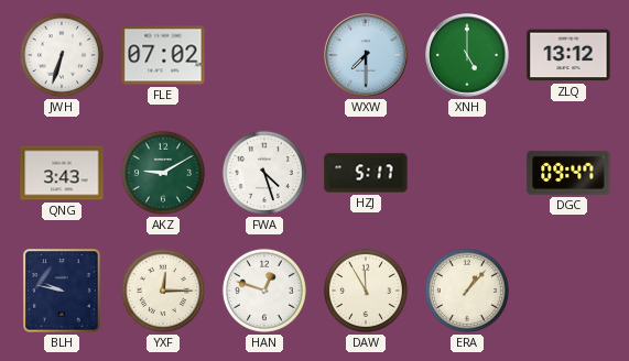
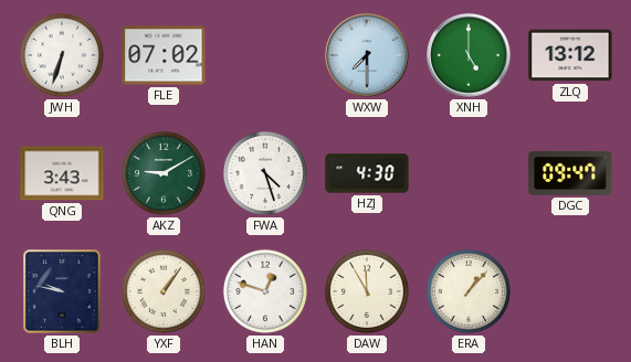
HZJ: 5:17 -> 4:30 (367, 173)
YXF: 12:15 -> 1:06 (164, 291)
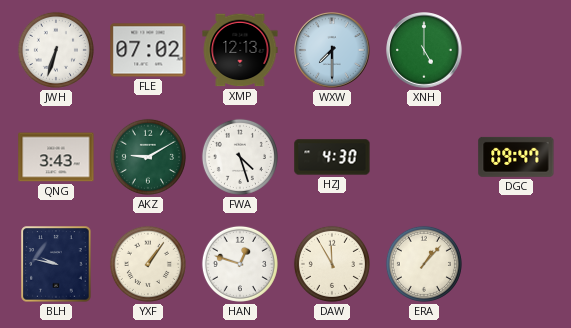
XMP: none -> 12:13 (240, 50)
ZLQ: 13:12 -> none (570, 55)
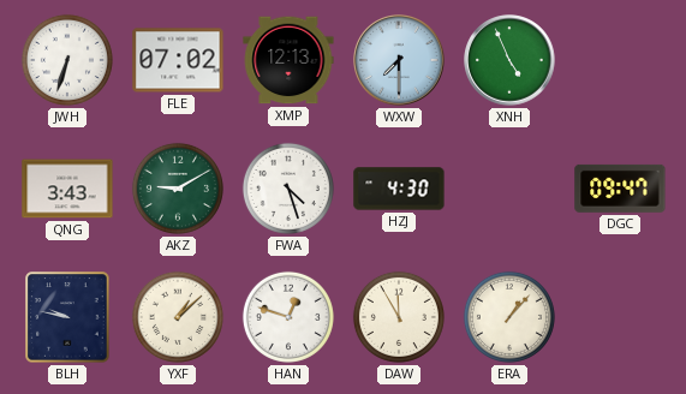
XNH: 5:00 -> 4:56 (509, 60)
YXF: 1:06 -> 1:08 (178, 317)
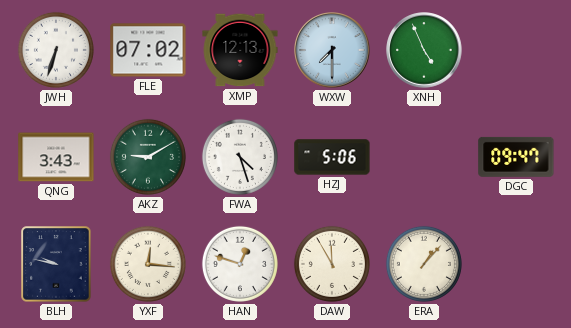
HZJ: 4:30 -> 5:06 (332, 157)
YXF: 1:08 -> 12:16 (148, 264)
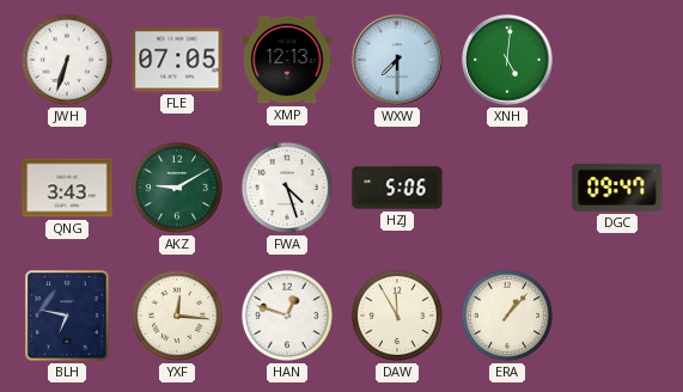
FLE: 07:02 -> 07:05 (177, 60)
XNH: 4:56 -> 5:01 (507, 60)
BLH: 9:47 -> 6:47 (67, 316)
